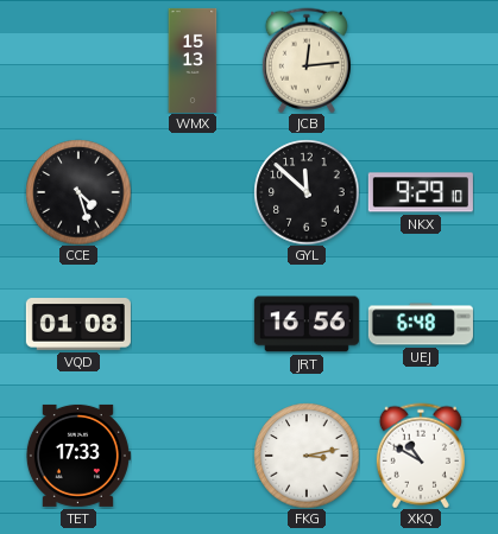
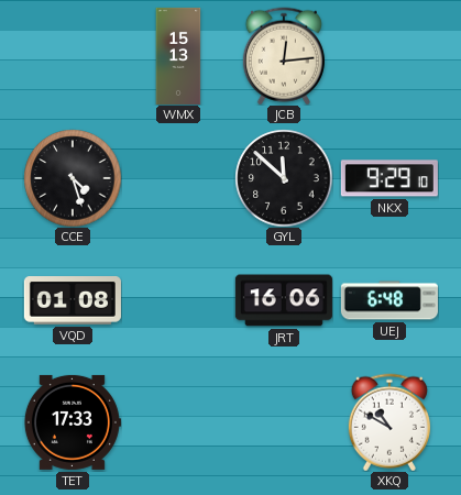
JRT: 16:56 -> 16:06 (284, 300)
FKG: 3:13 -> none (307, 456)
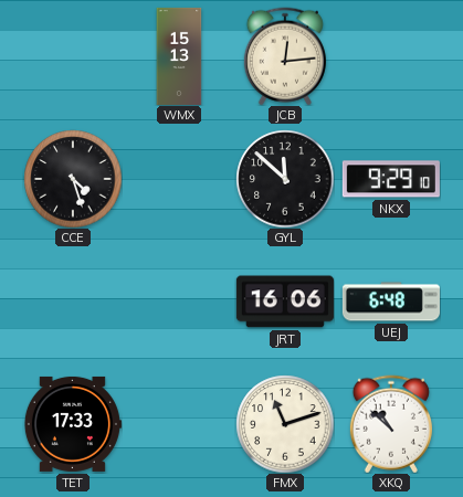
VQD: 01:08 -> none (73, 300)
FMX: none -> 11:12 (285, 424)
XKQ: 10:50 -> 10:52 (391, 424)
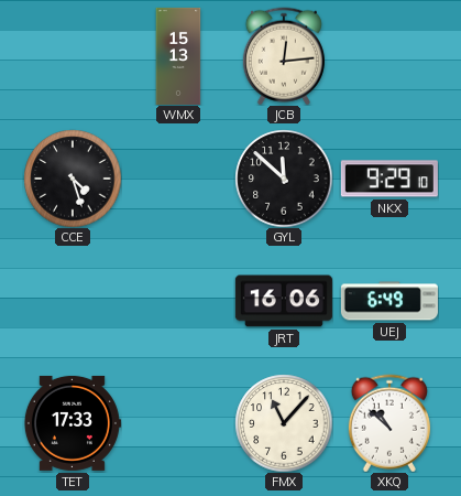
UEJ: 6:48 -> 6:49 (389, 301)
FMX: 11:12 -> 11:07 (284, 423)
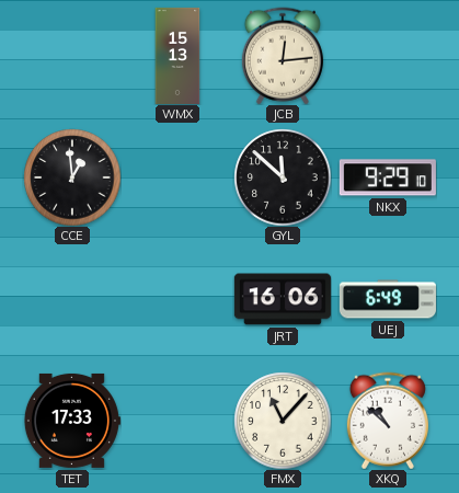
CCE: 4:27 -> 12:59 (72, 177)
